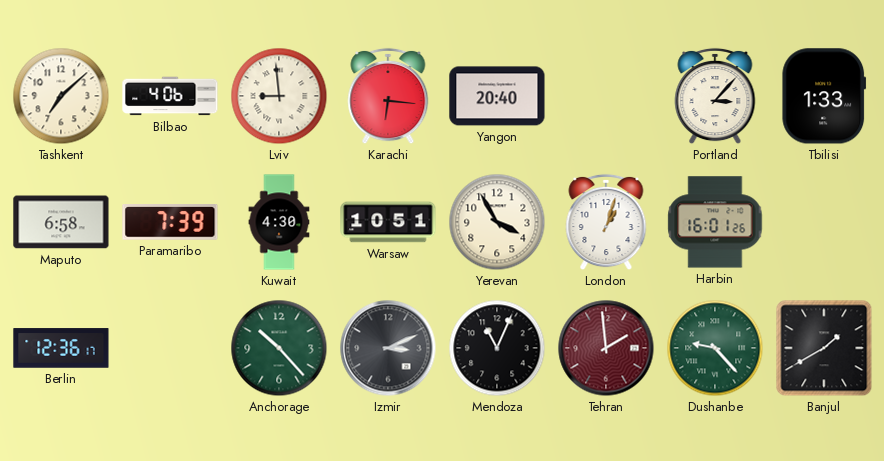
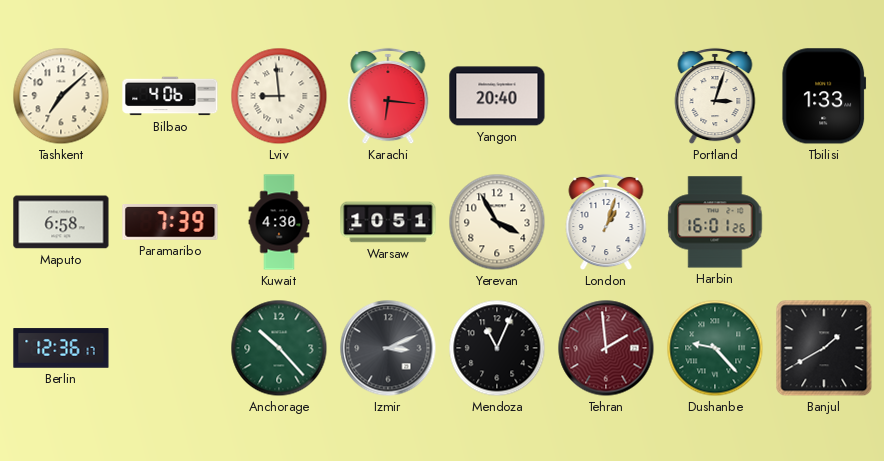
Portland: 3:07 -> 3:03 (715, 96)
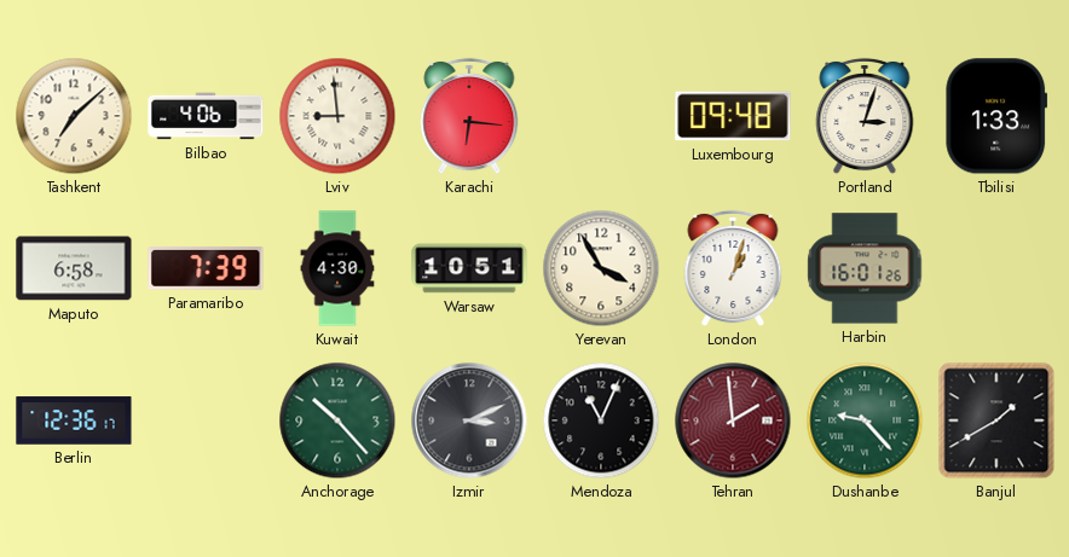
Yangon: 20:40 -> none (497, 96)
Luxembourg: none -> 09:48 (733, 116)
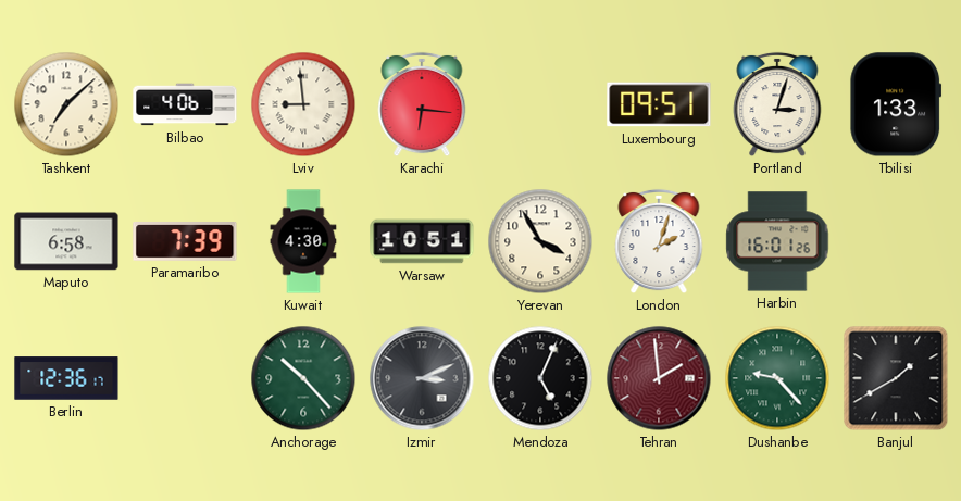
Luxembourg: 09:48 -> 09:51 (659, 104)
London: 1:03 -> 2:03 (659, 241)
Mendoza: 11:04 -> 5:04 (540, 378)
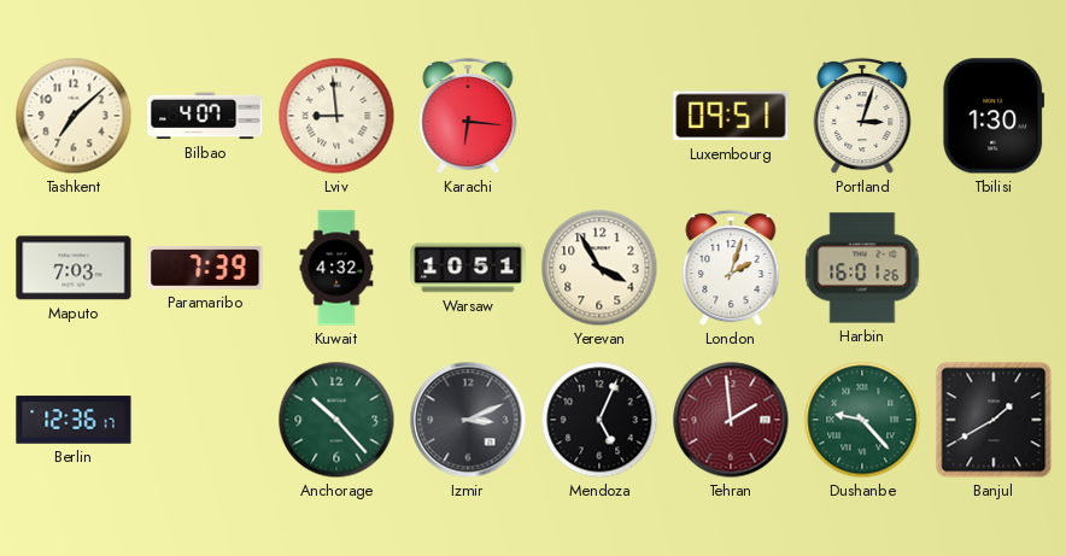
Bilbao: 4:06 -> 4:07 (205, 116)
Tbilisi: 1:33 -> 1:30 (994, 116)
Maputo: 6:58 -> 7:03 (74, 268)
Kuwait: 4:30 -> 4:32 (336, 268)
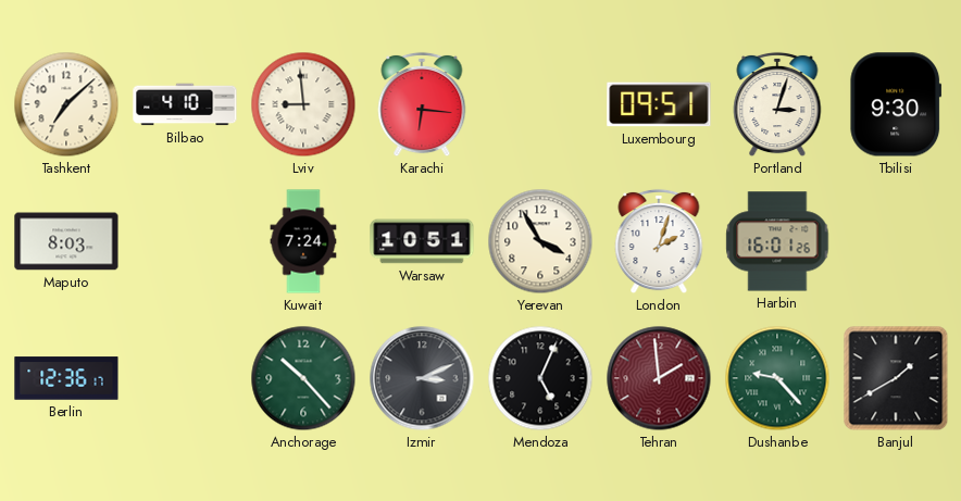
Bilbao: 4:07 -> 4:10 (185, 104)
Tbilisi: 1:30 -> 9:30 (896, 104)
Maputo: 7:03 -> 8:03 (66, 241)
Paramaribo: 7:39 -> none (205, 269)
Kuwait: 4:32 -> 7:24 (303, 241)
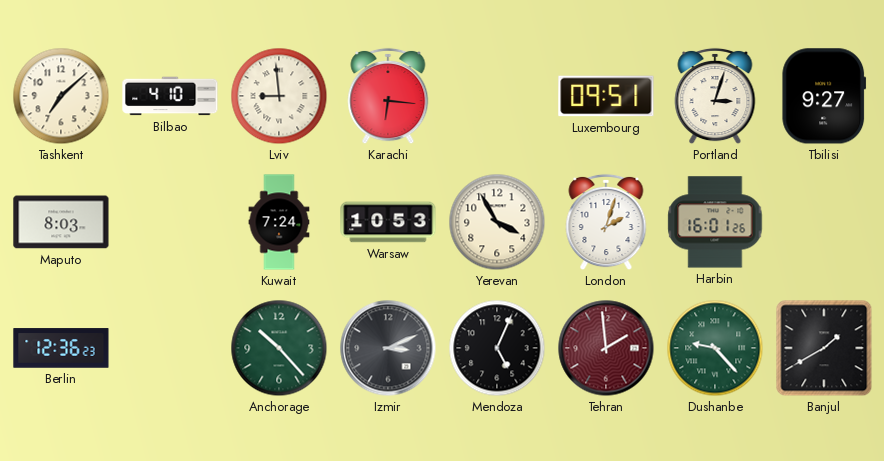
Tbilisi: 9:30 -> 9:27 (824, 96)
Warsaw: 10:51 -> 10:53 (388, 222)
Berlin: 12:36:17 -> 12:36:23 (61, 348)
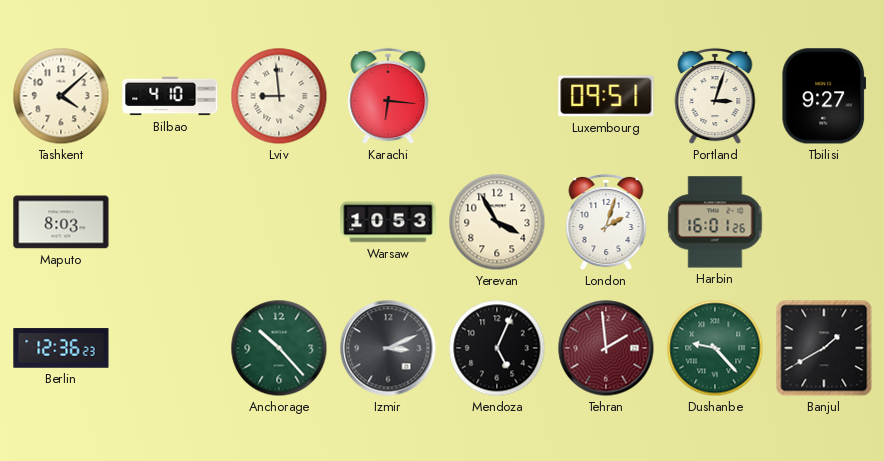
Tashkent: 7:08 -> 4:08 (61, 96)
Kuwait: 7:24 -> none (279, 222)
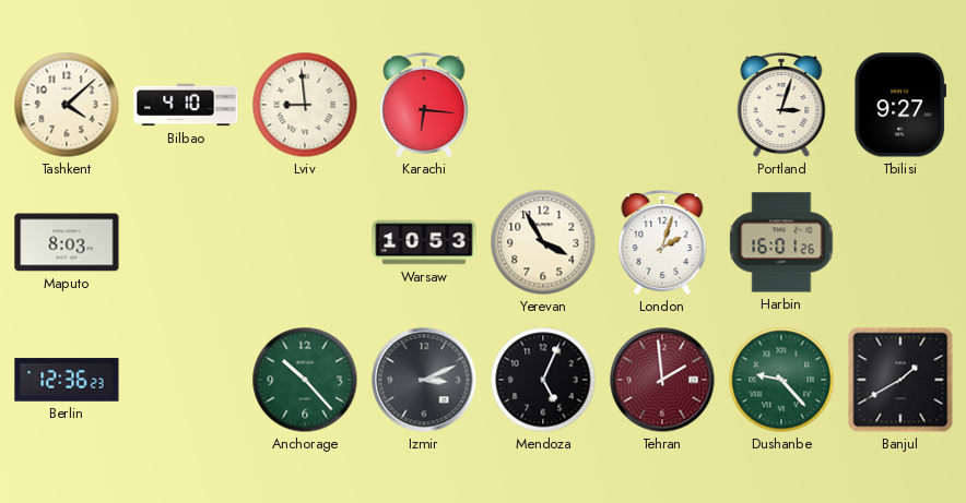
Luxembourg: 09:51 -> none (606, 96)
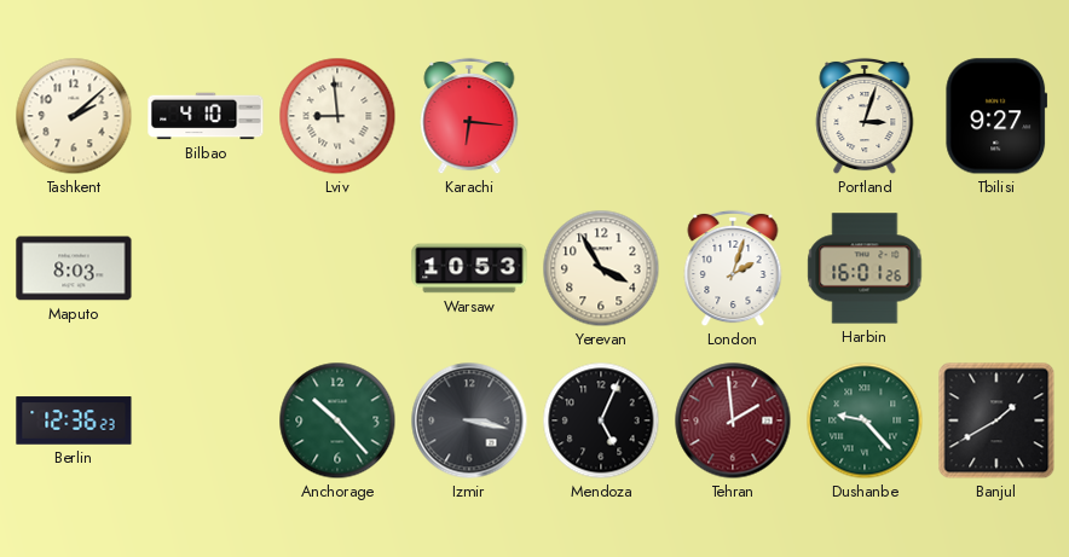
Tashkent: 4:08 -> 2:08 (74, 116)
Izmir: 3:11 -> 3:17 (469, 420)
